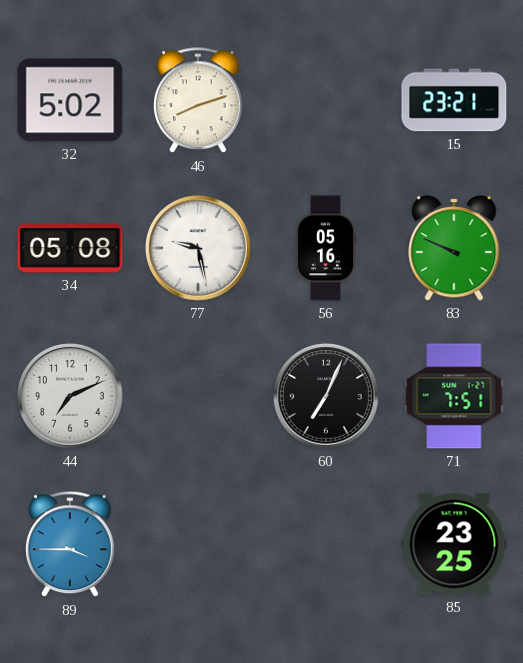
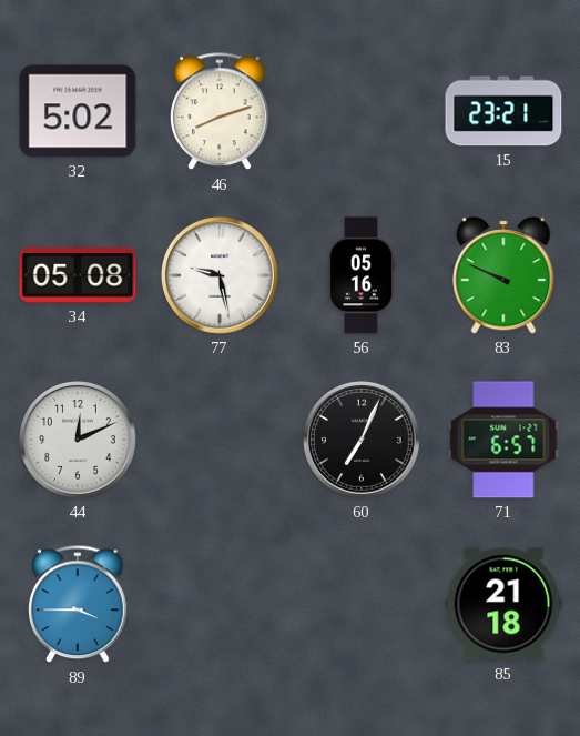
44: 7:11 -> 12:11 (79, 441)
71: 7:51 -> 6:57 (503, 440)
85: 23:25 -> 21:18 (503, 604)
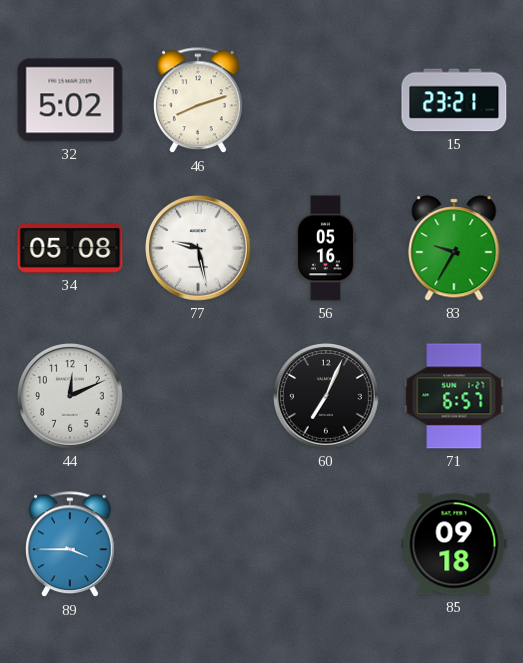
83: 9:49 -> 9:35 (454, 248)
85: 21:18 -> 09:18 (454, 544)
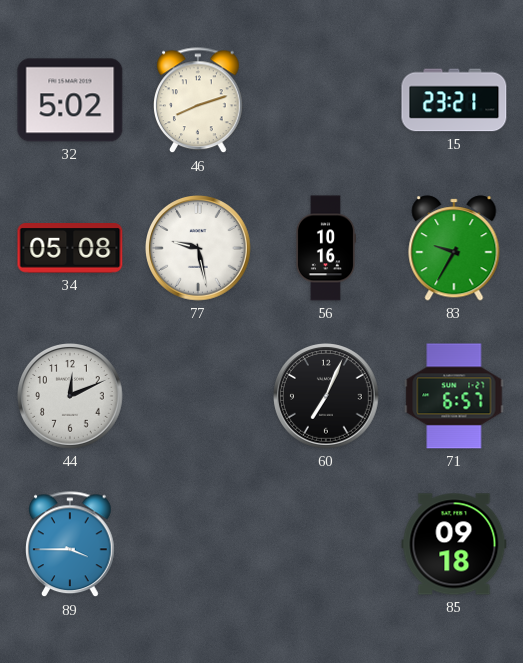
56: 05:16 -> 10:16 (325, 248)
